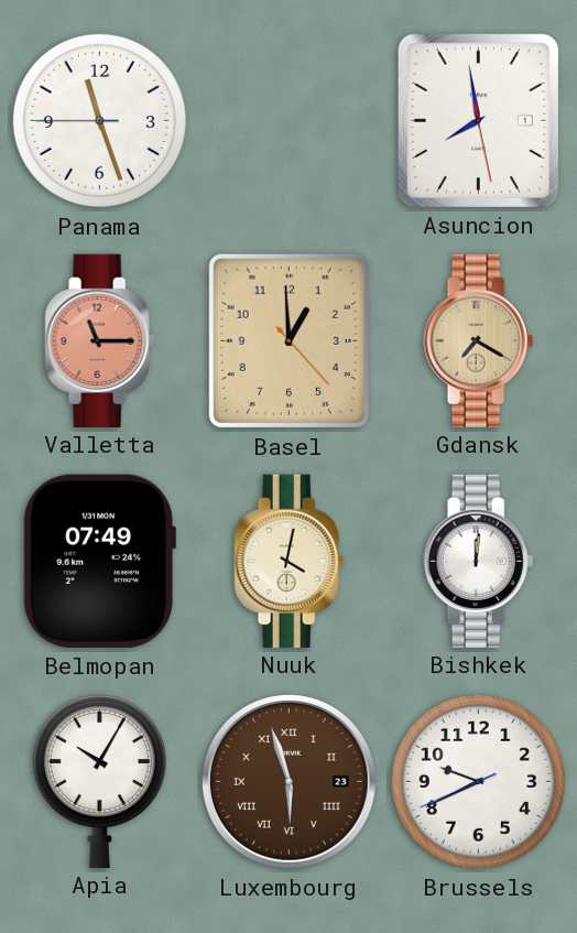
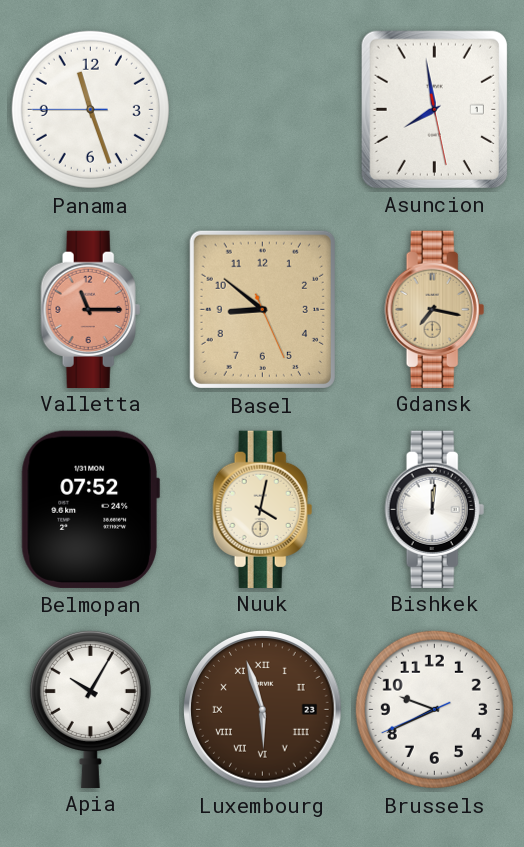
Basel: 12:59 -> 8:51 (262, 309)
Gdansk: 7:20 -> 7:17 (435, 309)
Belmopan: 07:49 -> 07:52 (90, 509)
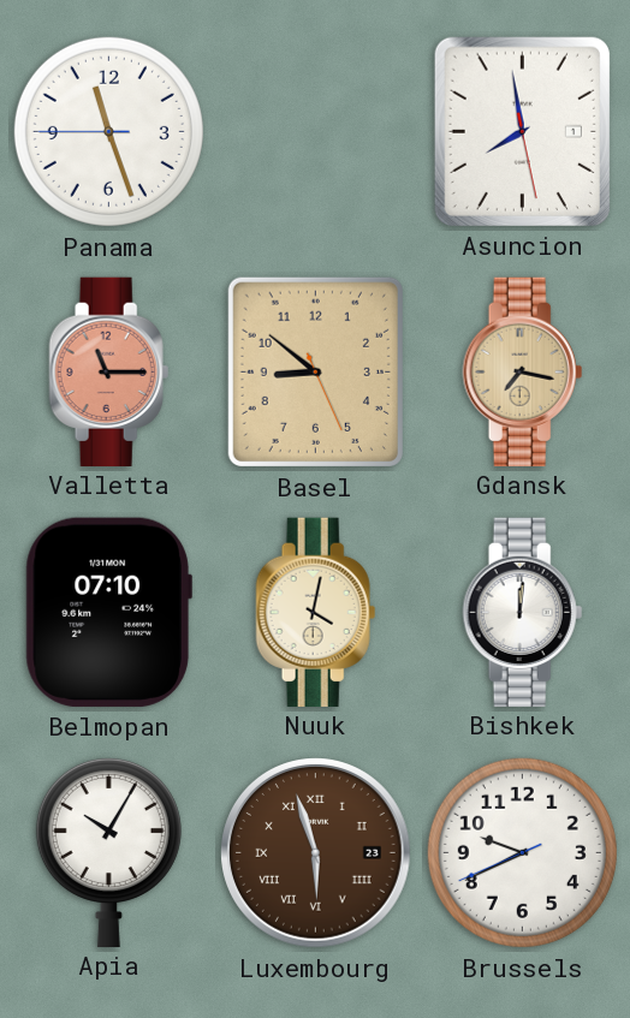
Belmopan: 07:52 -> 07:10 (108, 612)
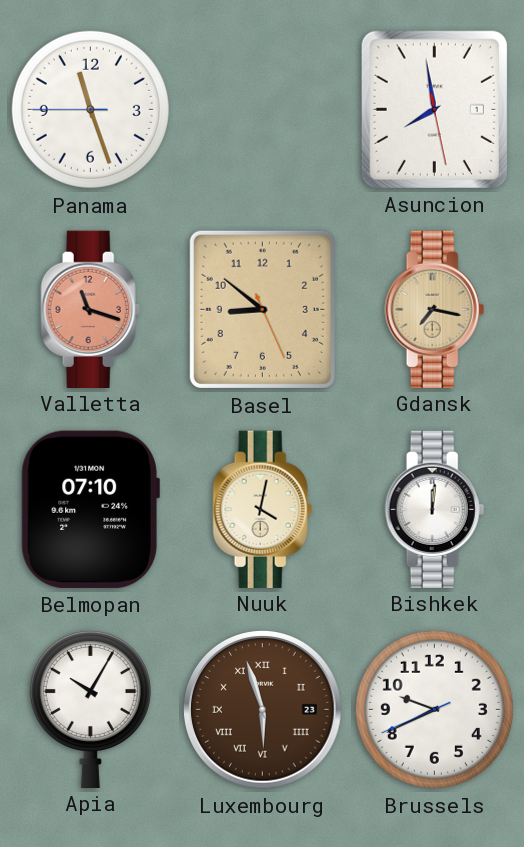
Valletta: 11:15 -> 11:18 (91, 309)
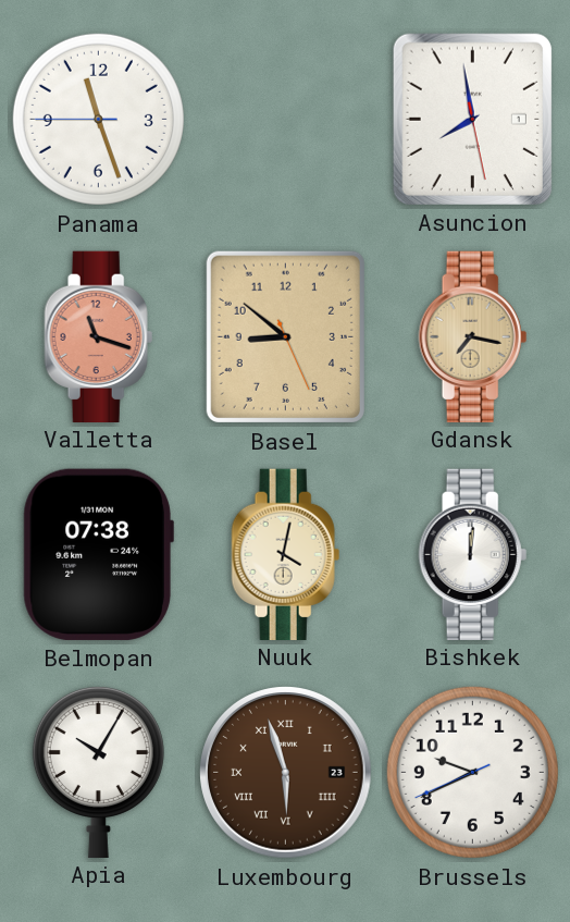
Belmopan: 07:10 -> 07:38 (98, 554)
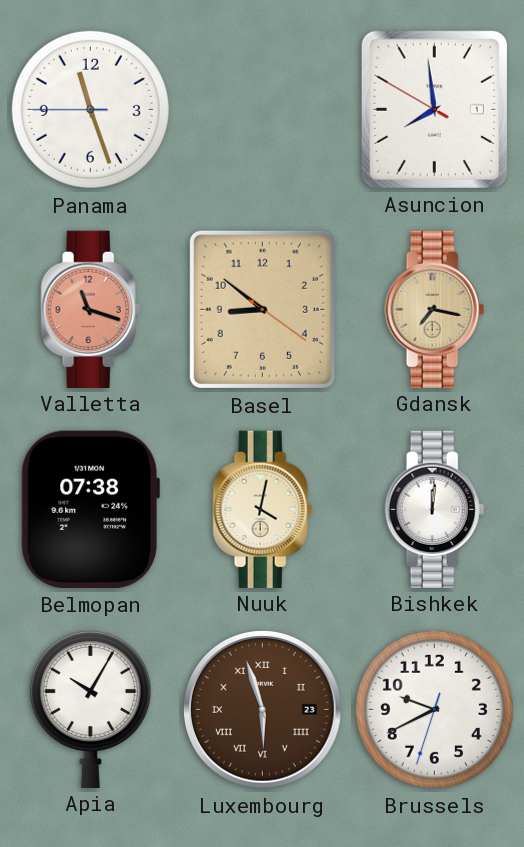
Asuncion: 7:58:28 -> 7:58:50 (434, 109)
Basel: 8:51:26 -> 8:51:21 (262, 309)
Brussels: 9:40:41 -> 9:40:33 (434, 709)
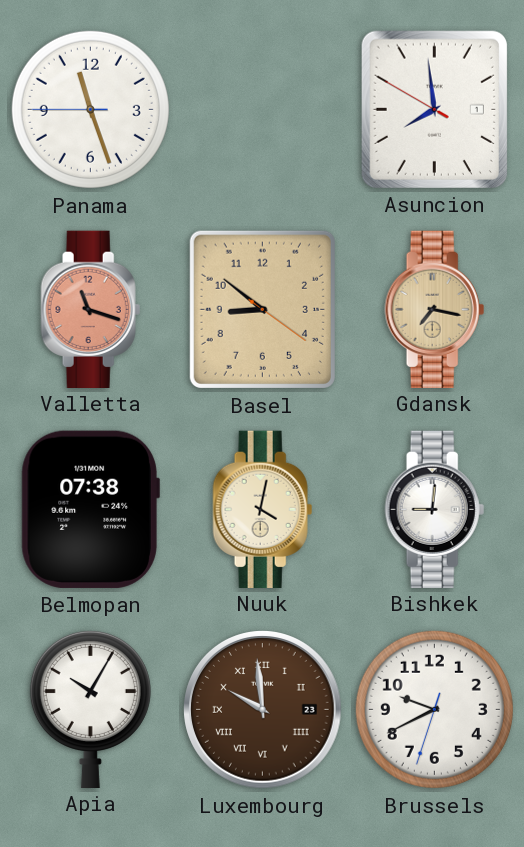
Bishkek: 12:01 -> 9:01 (435, 509)
Luxembourg: 5:57 -> 9:59 (263, 710)
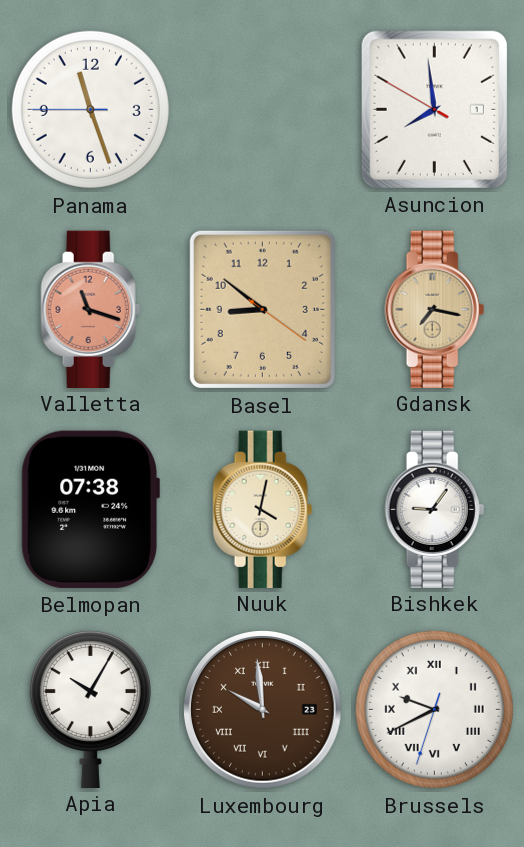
Bishkek: 9:01 -> 9:06 (435, 509)
Brussels numerals: Arabic -> Roman (434, 709)
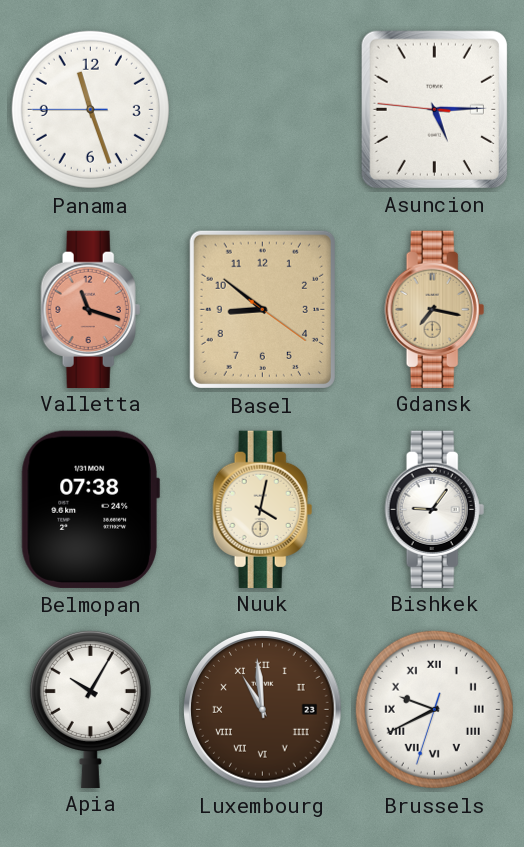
Asuncion: 7:58 -> 5:14 (434, 109)
Luxembourg: 9:59 -> 10:59 (263, 710)
